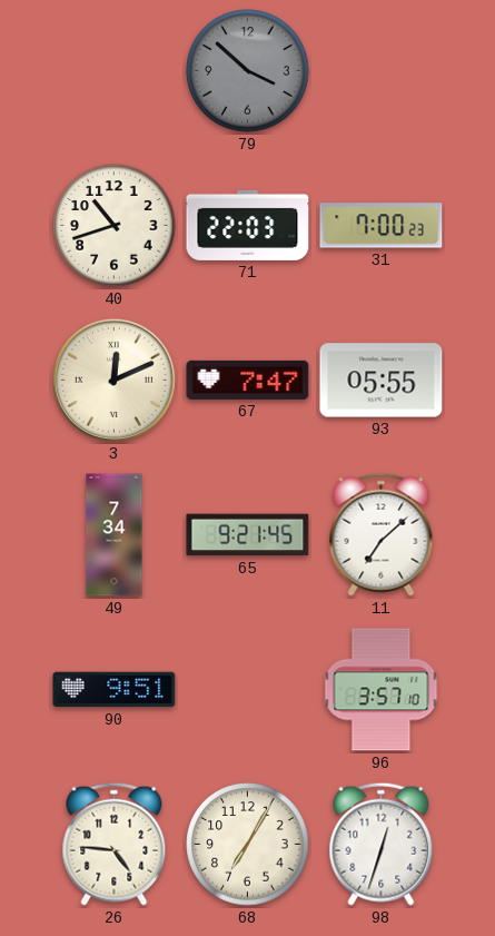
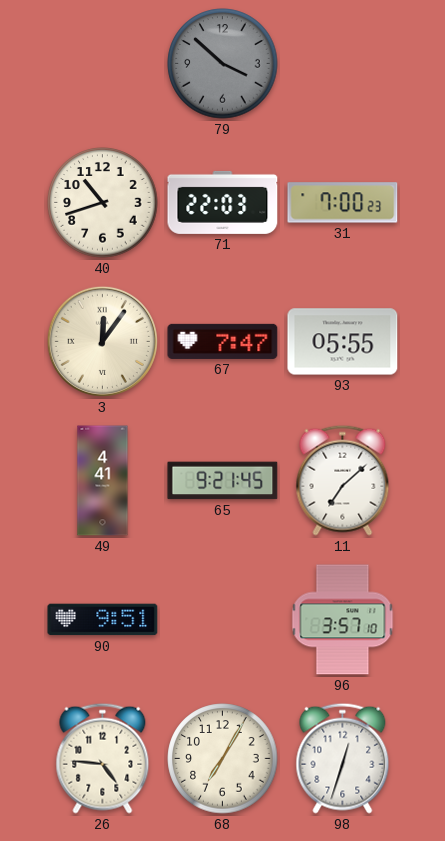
3: 12:11 -> 12:06 (102, 341)
49: 7:34 -> 4:41 (103, 481)
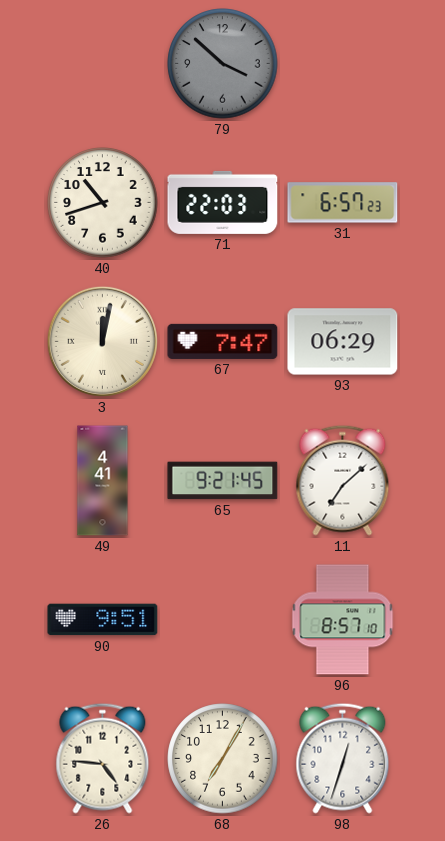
31: 7:00 -> 6:57 (343, 203)
3: 12:06 -> 12:02 (102, 341)
93: 05:55 -> 06:29 (343, 342)
96: 3:57 -> 8:57 (343, 620)
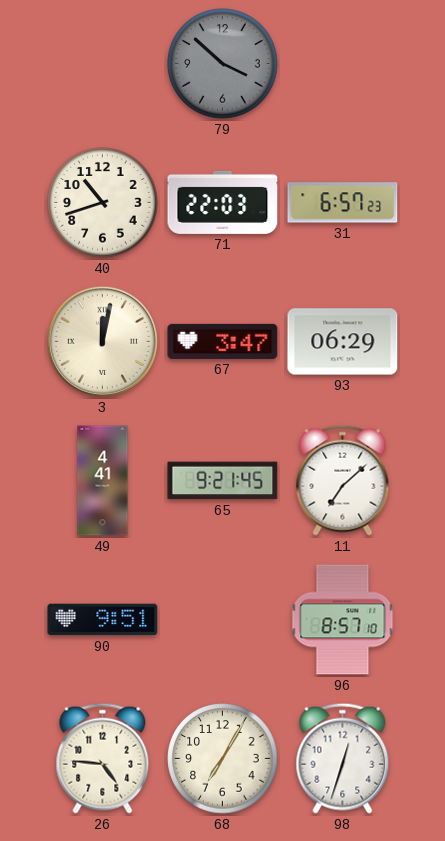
67: 7:47 -> 3:47 (223, 341)
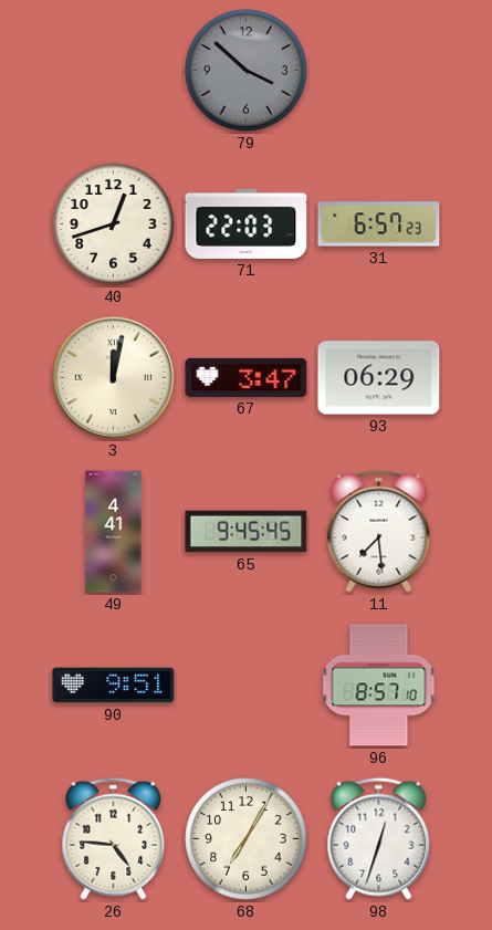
40: 10:42 -> 12:42 (114, 224)
65: 9:21 -> 9:45 (247, 532)
11: 7:08 -> 7:29 (379, 531)
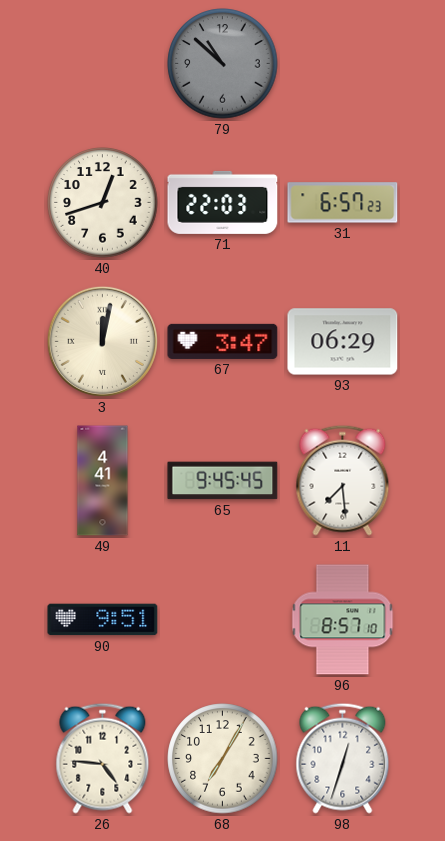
79: 3:52 -> 10:52 (223, 64)
